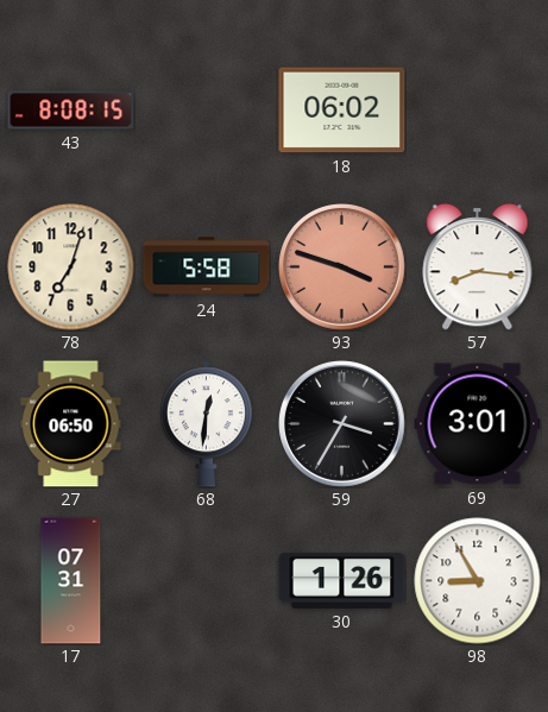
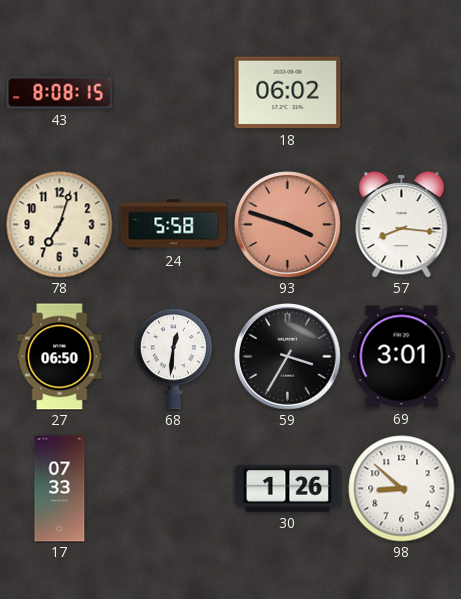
17: 07:31 -> 07:33 (60, 489)
98: 8:55 -> 8:52 (402, 489)
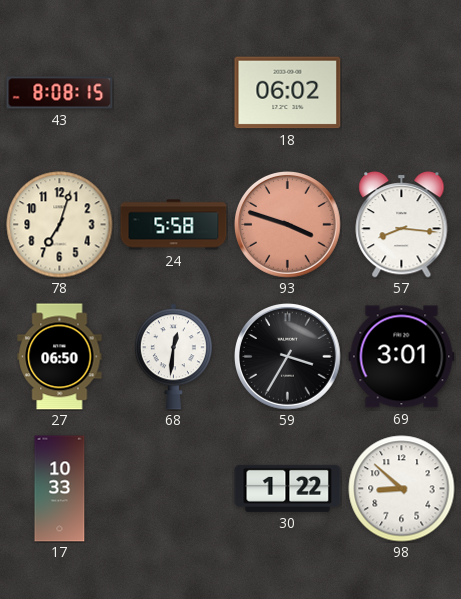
17: 07:33 -> 10:33 (60, 489)
30: 1:26 -> 1:22 (288, 488)
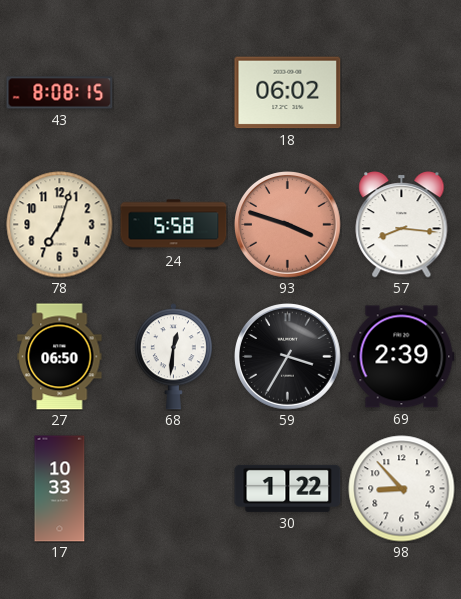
69: 3:01 -> 2:39 (402, 357)
98: 8:52 -> 8:53 (402, 489)
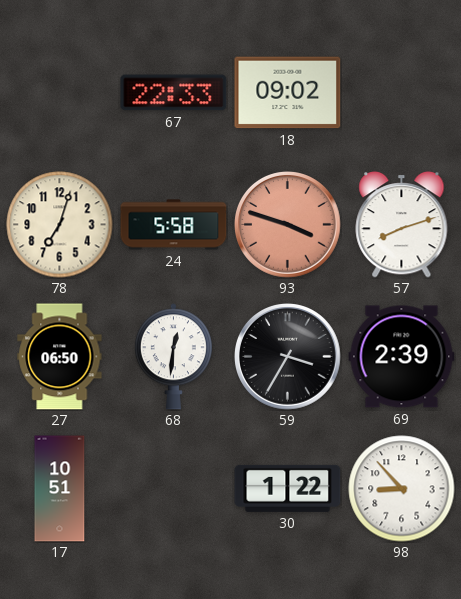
43: 8:08 -> none (60, 93)
67: none -> 22:33 (174, 93)
18: 06:02 -> 09:02 (288, 93)
57: 8:16 -> 8:12 (402, 225)
17: 10:33 -> 10:51 (60, 489)
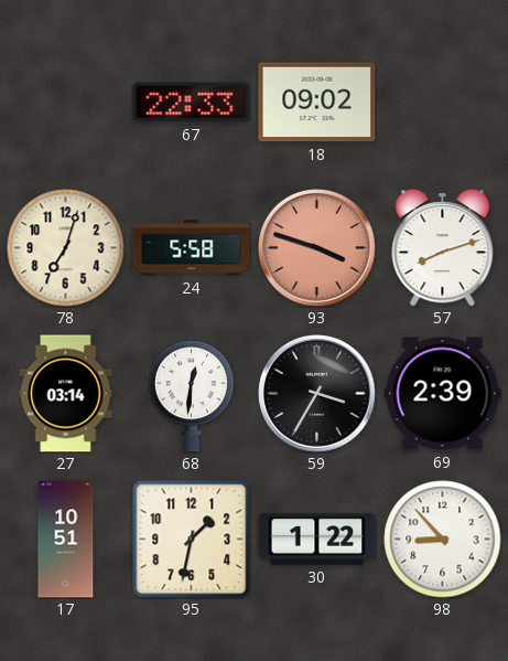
27: 06:50 -> 03:14 (66, 394)
95: none -> 1:32 (192, 540)
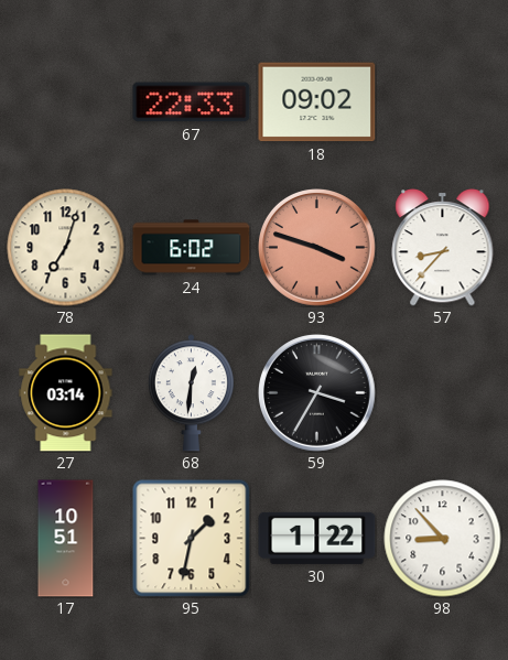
24: 5:58 -> 6:02 (192, 248)
57: 8:12 -> 8:37 (443, 248)
69: 2:39 -> none (443, 394)
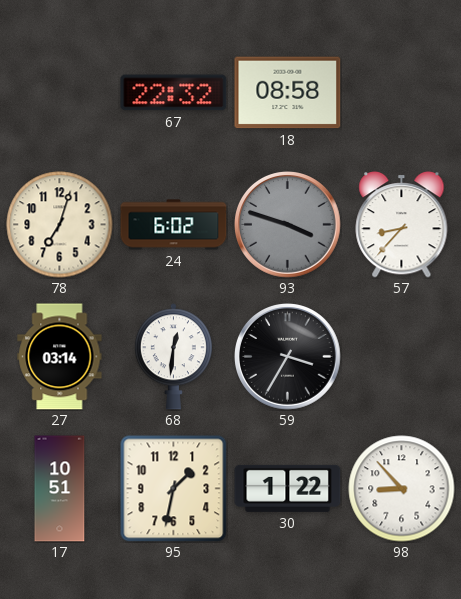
67: 22:33 -> 22:32 (174, 93)
18: 09:02 -> 08:58 (288, 93)
93 dial: salmon -> grey (288, 225)
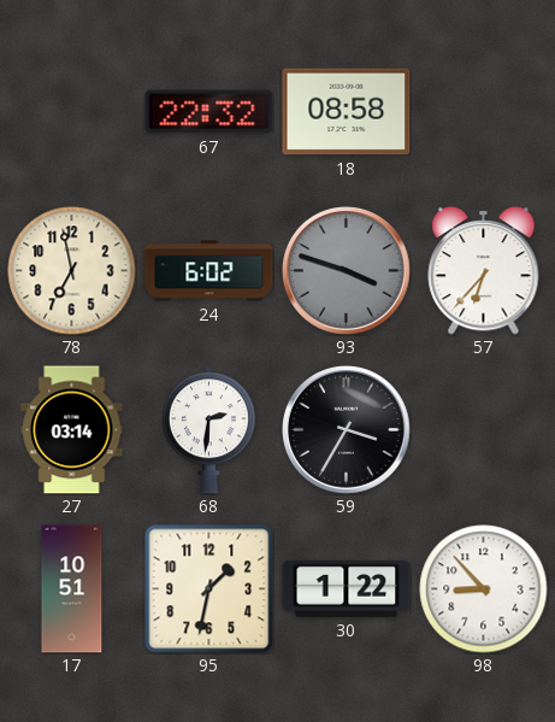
78: 7:03 -> 6:58 (72, 271)
57: 8:37 -> 6:37 (484, 271)
68: 12:31 -> 2:31 (208, 430)
